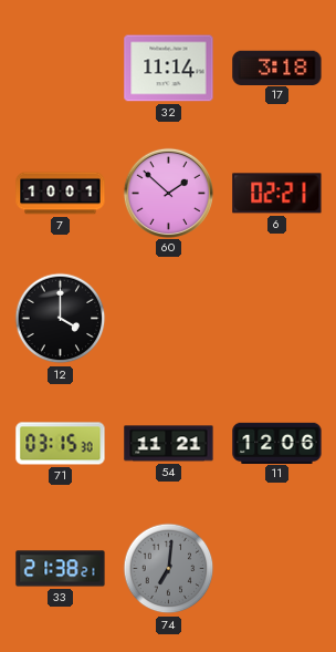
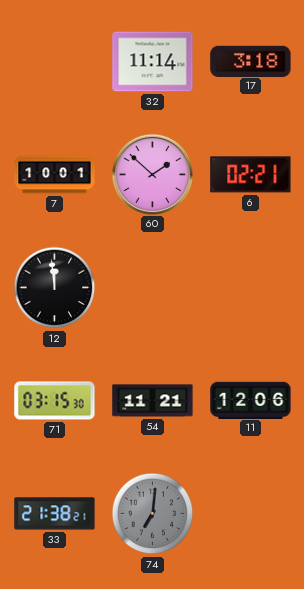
12: 4:00 -> 11:59 (55, 288)
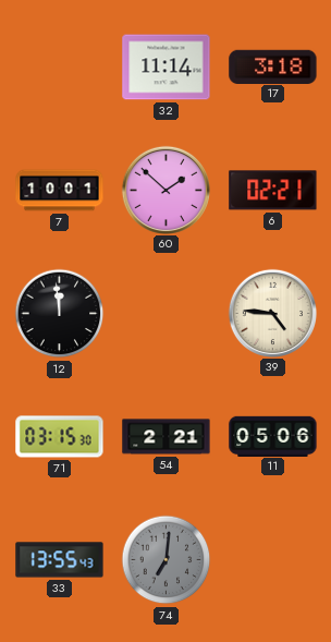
39: none -> 4:46 (272, 313)
54: 11:21 -> 2:21 (167, 437)
11: 12:06 -> 05:06 (273, 436)
33: 21:38 -> 13:55 (60, 560)
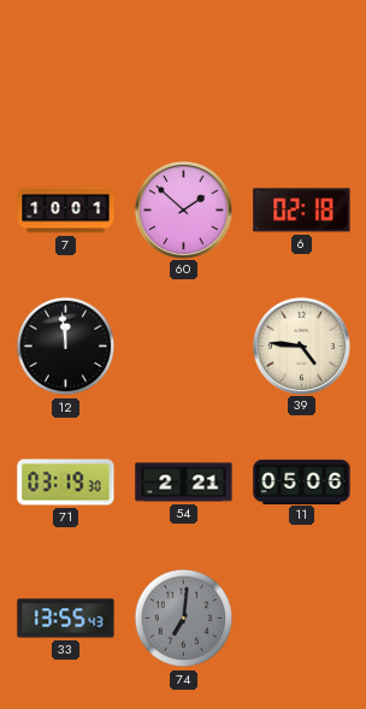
32: 11:14 -> none (167, 68)
17: 3:18 -> none (273, 66)
6: 02:21 -> 02:18 (302, 211)
71: 03:15 -> 03:19 (66, 483)
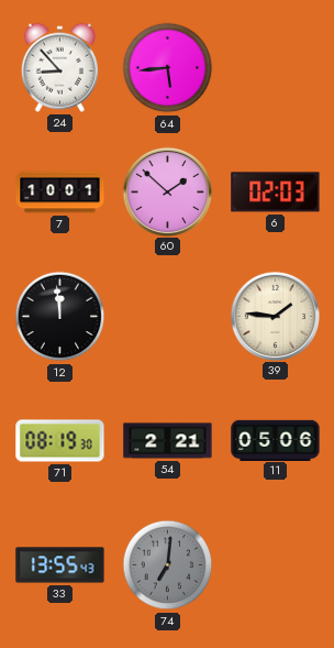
24: none -> 8:53 (59, 67)
64: none -> 5:44 (168, 68)
6: 02:18 -> 02:03 (276, 193)
39: 4:46 -> 1:46 (275, 316)
71: 03:19 -> 08:19 (60, 441)
